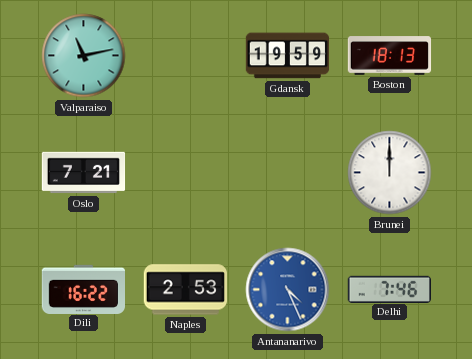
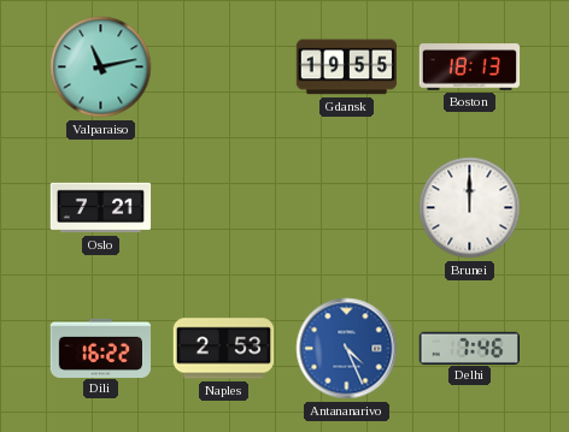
Gdansk: 19:59 -> 19:55 (347, 67)
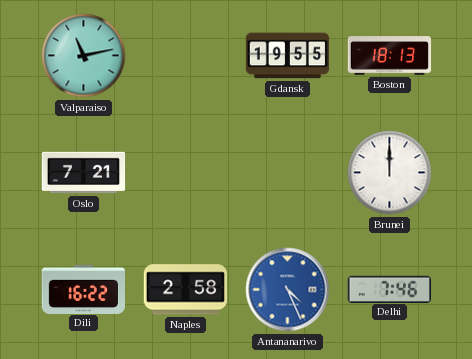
Naples: 2:53 -> 2:58 (185, 290)
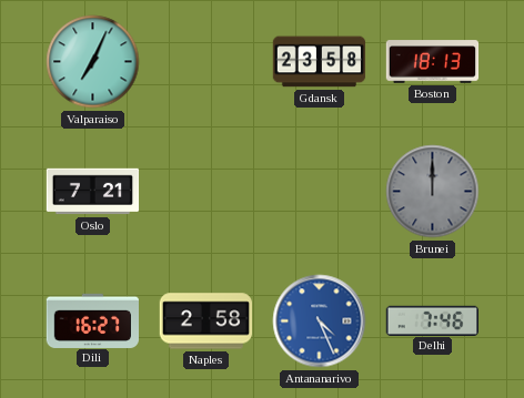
Valparaiso: 11:13 -> 7:04 (93, 62)
Gdansk: 19:55 -> 23:58 (320, 62)
Brunei dial: white -> grey (433, 192)
Dili: 16:22 -> 16:27 (92, 320)
